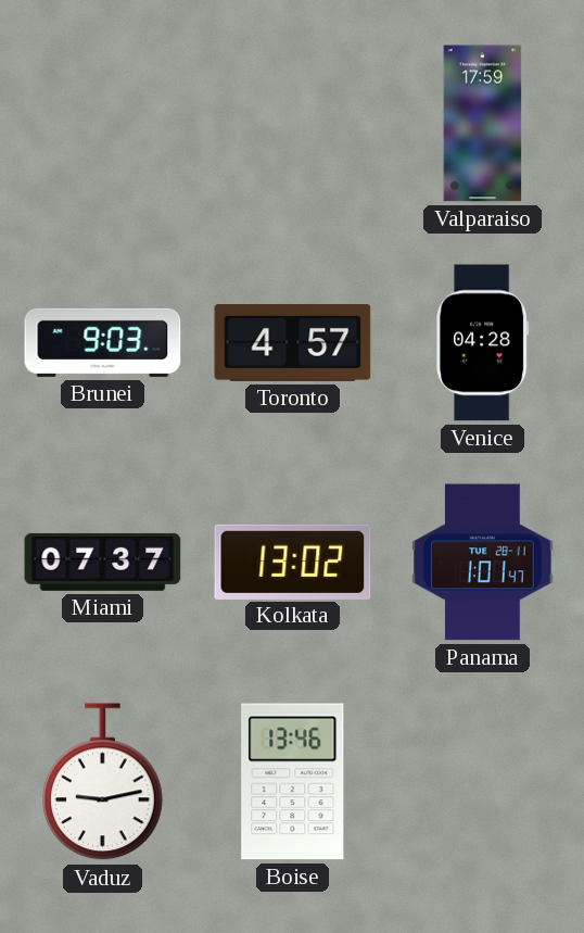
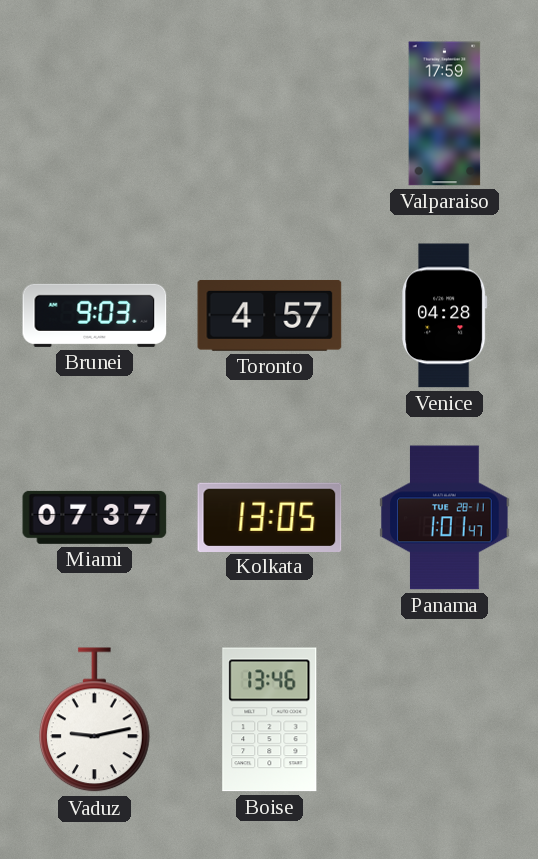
Kolkata: 13:02 -> 13:05 (270, 517)
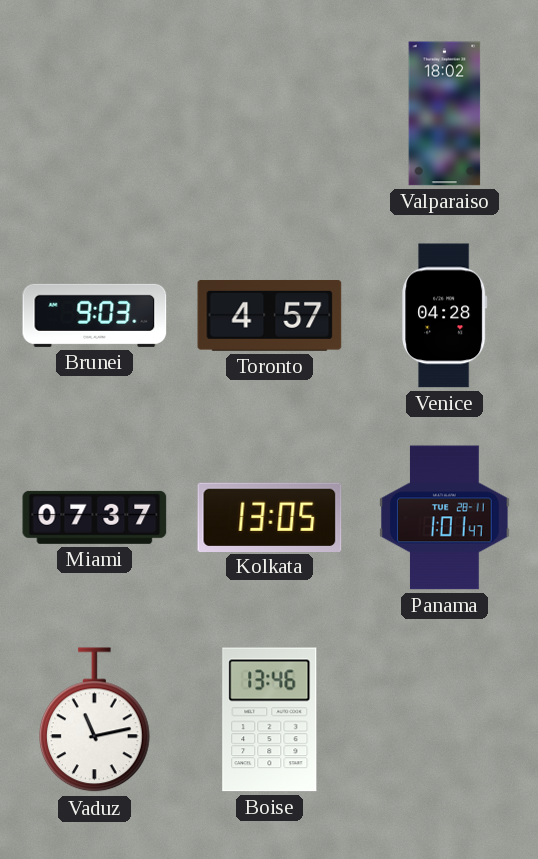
Valparaiso: 17:59 -> 18:02 (445, 114)
Vaduz: 9:13 -> 11:13 (95, 720)
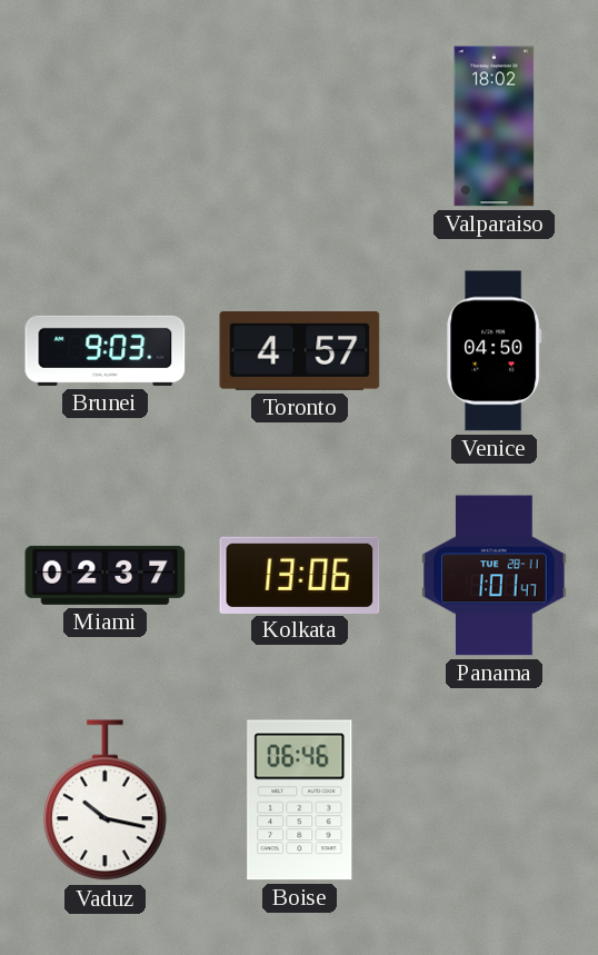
Venice: 04:28 -> 04:50 (495, 351)
Miami: 07:37 -> 02:37 (106, 575)
Kolkata: 13:05 -> 13:06 (300, 575)
Vaduz: 11:13 -> 10:17 (106, 800)
Boise: 13:46 -> 06:46 (300, 800)
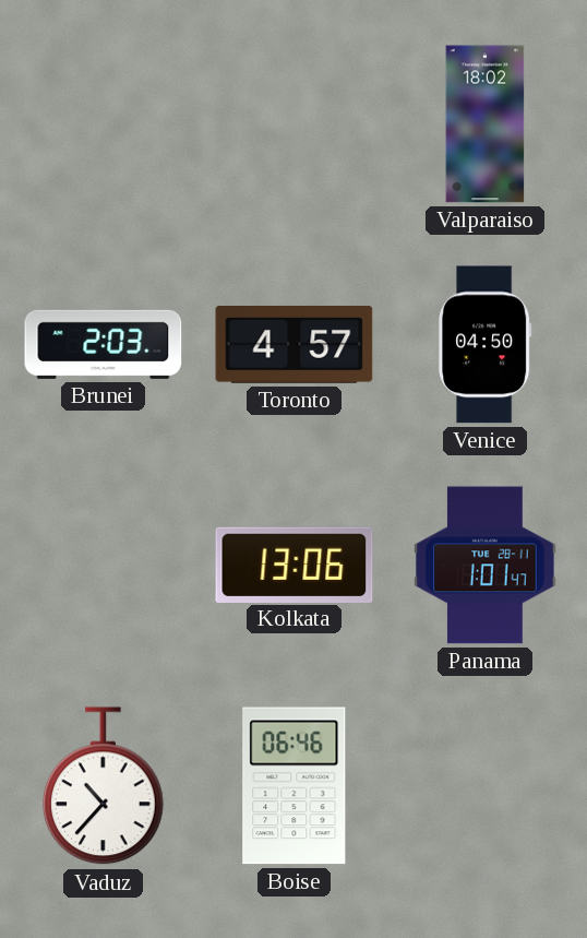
Brunei: 9:03 -> 2:03 (104, 344)
Miami: 02:37 -> none (106, 575)
Vaduz: 10:17 -> 10:37 (104, 786)
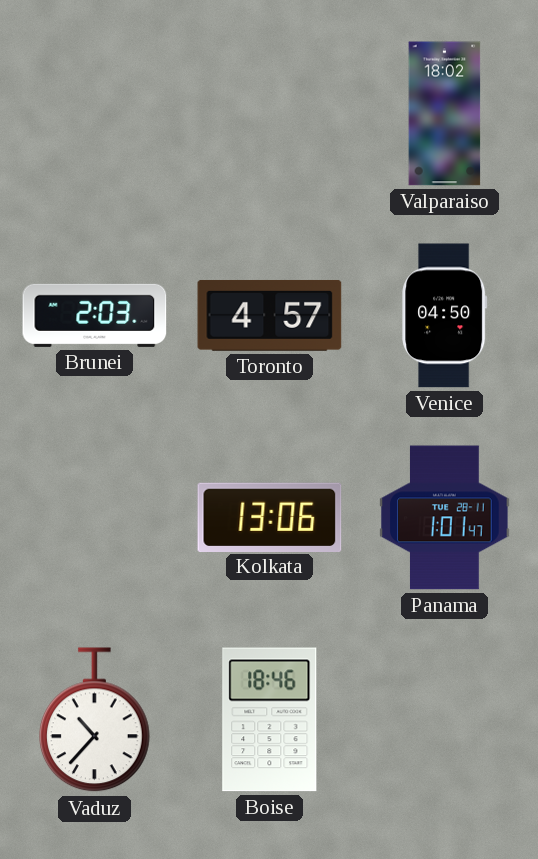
Boise: 06:46 -> 18:46 (270, 720)
